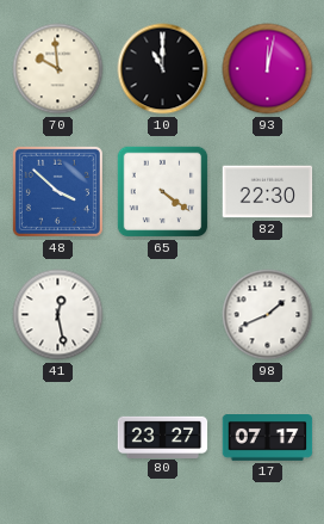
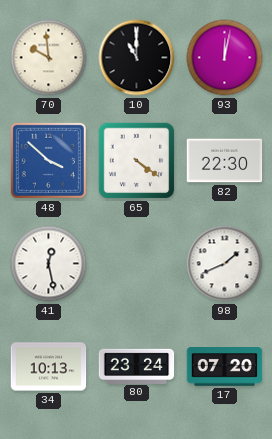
34: none -> 10:13 (49, 367)
80: 23:27 -> 23:24 (137, 366)
17: 07:17 -> 07:20 (225, 367)
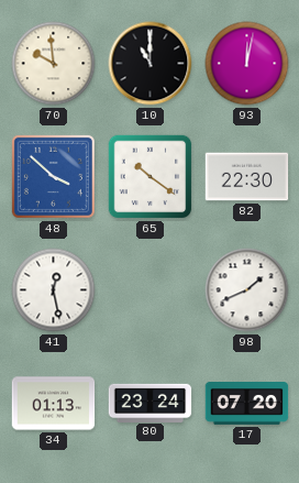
65: 4:21 -> 10:21 (151, 177)
34: 10:13 -> 01:13 (54, 404)
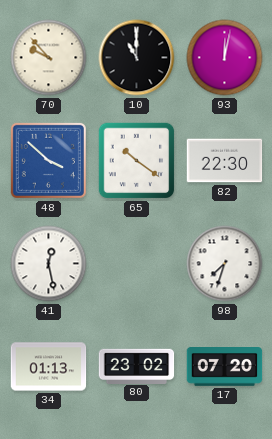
70: 9:59 -> 9:53 (49, 58)
98: 1:41 -> 7:33 (225, 264)
80: 23:24 -> 23:02 (137, 366)
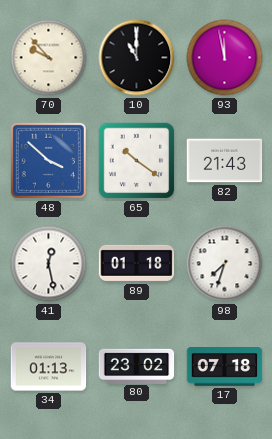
93: 12:02 -> 11:58 (225, 58)
82: 22:30 -> 21:43 (225, 161)
89: none -> 01:18 (137, 263)
17: 07:20 -> 07:18 (225, 367)
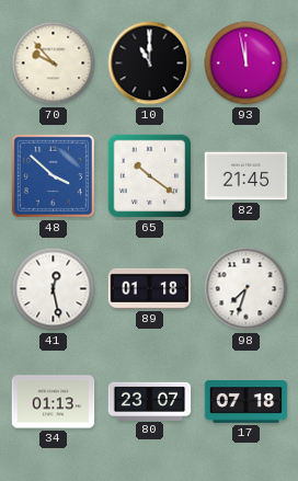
82: 21:43 -> 21:45 (247, 176)
80: 23:02 -> 23:07 (150, 401)
